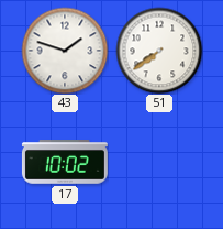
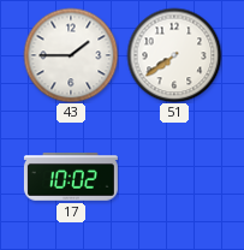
43: 1:48 -> 1:45 (71, 55)
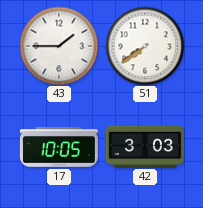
17: 10:02 -> 10:05 (59, 147)
42: none -> 3:03 (145, 146)
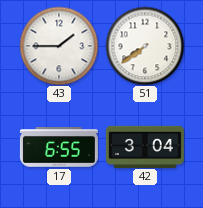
17: 10:05 -> 6:55 (59, 147)
42: 3:03 -> 3:04 (145, 146)
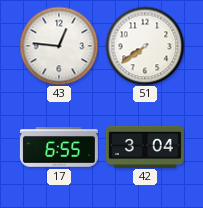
43: 1:45 -> 12:46 (59, 46)
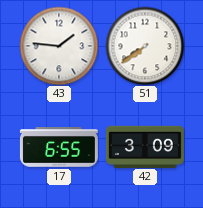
43: 12:46 -> 1:46 (59, 46)
42: 3:04 -> 3:09 (145, 146)
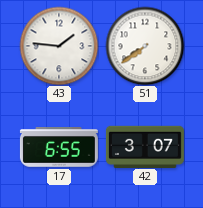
42: 3:09 -> 3:07 (145, 146)
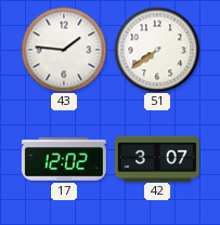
17: 6:55 -> 12:02 (64, 159)
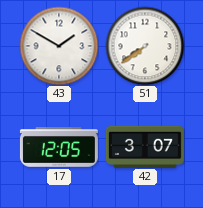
43: 1:46 -> 1:50 (59, 46)
17: 12:02 -> 12:05 (59, 147)
